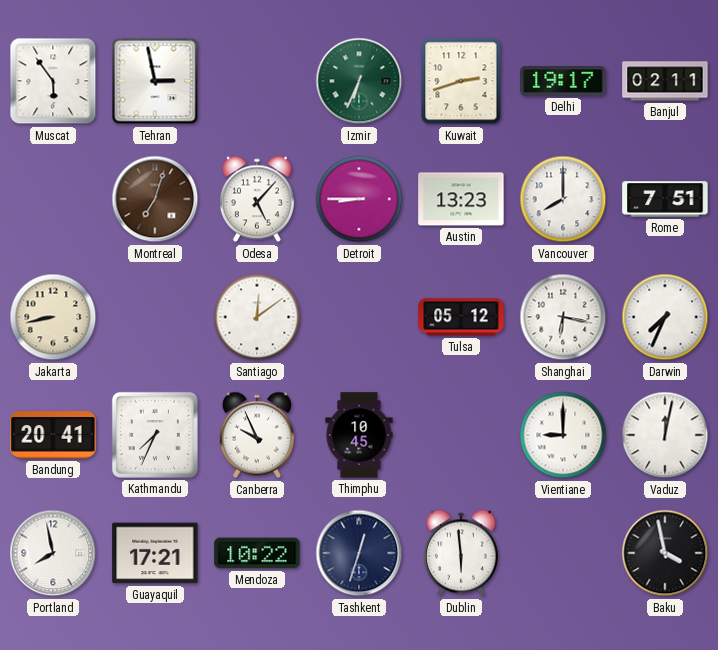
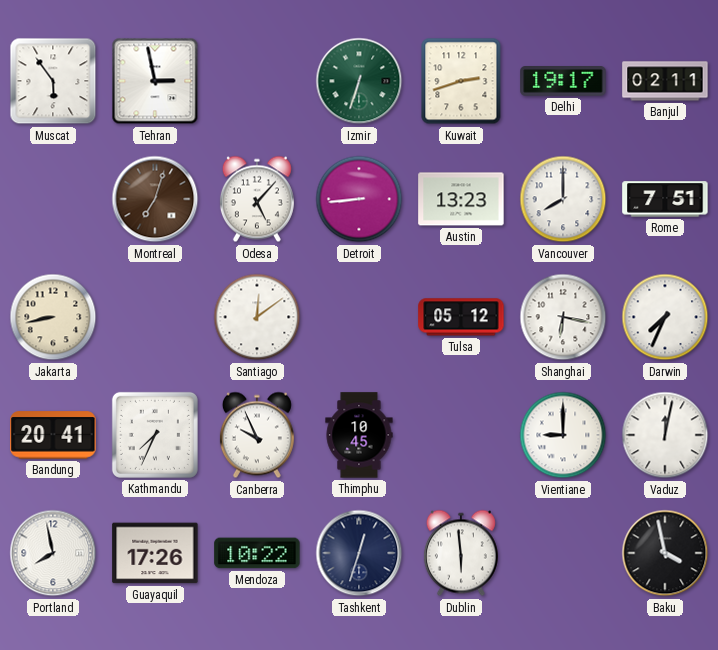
Izmir: 6:34 -> 6:33 (359, 81)
Detroit: 8:45 -> 8:44 (359, 199)
Guayaquil: 17:21 -> 17:26 (155, 553)
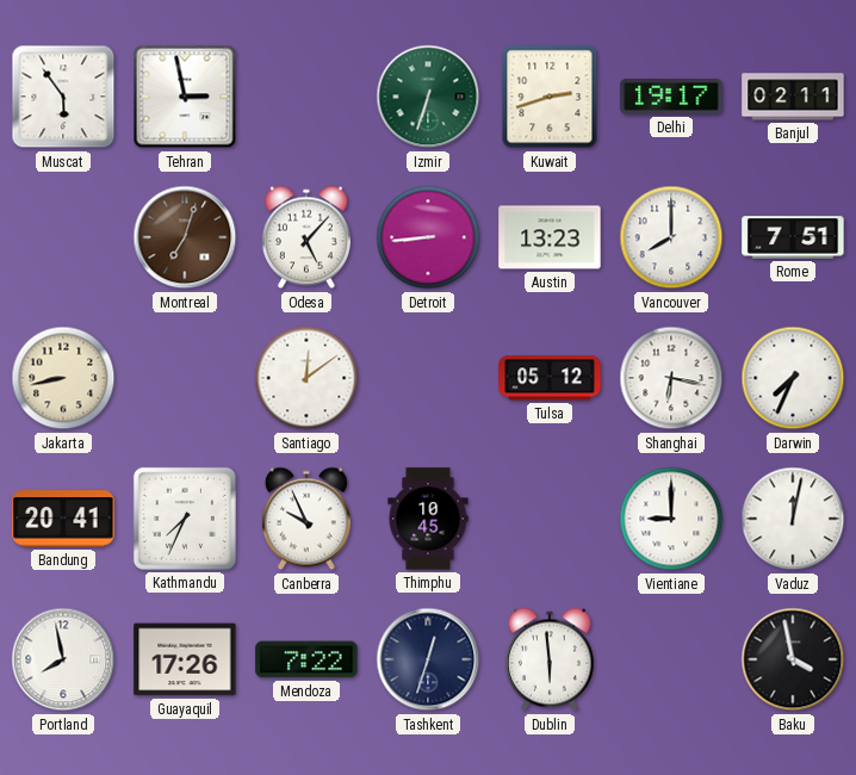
Mendoza: 10:22 -> 7:22 (306, 659)
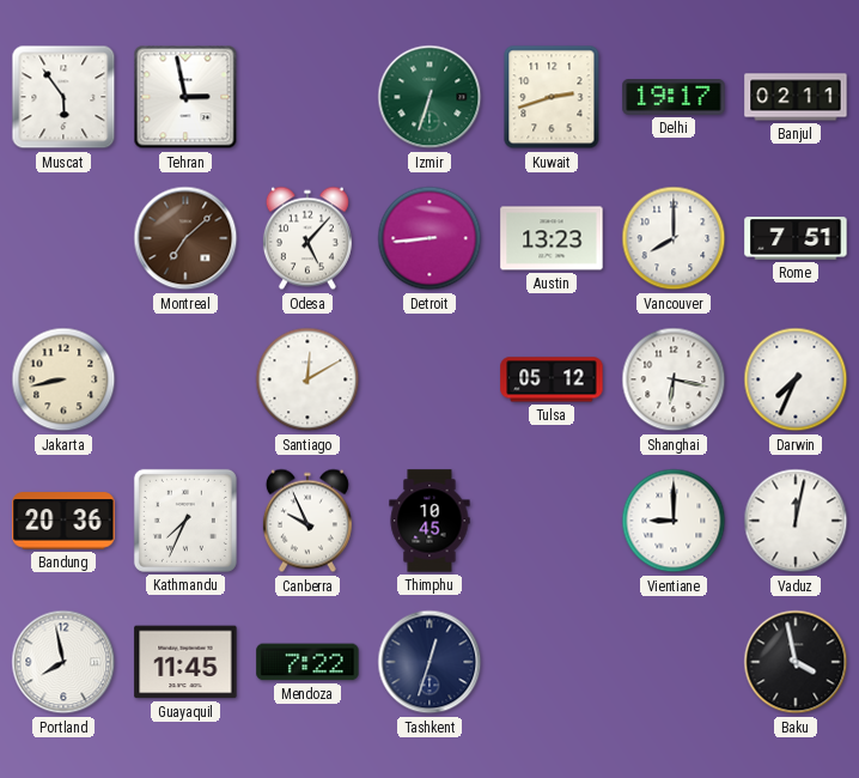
Montreal: 7:03 -> 7:08 (185, 238)
Santiago: 12:09 -> 12:10 (307, 379)
Bandung: 20:41 -> 20:36 (63, 521)
Guayaquil: 17:26 -> 11:45 (185, 662)
Dublin: 5:59 -> none (550, 659)
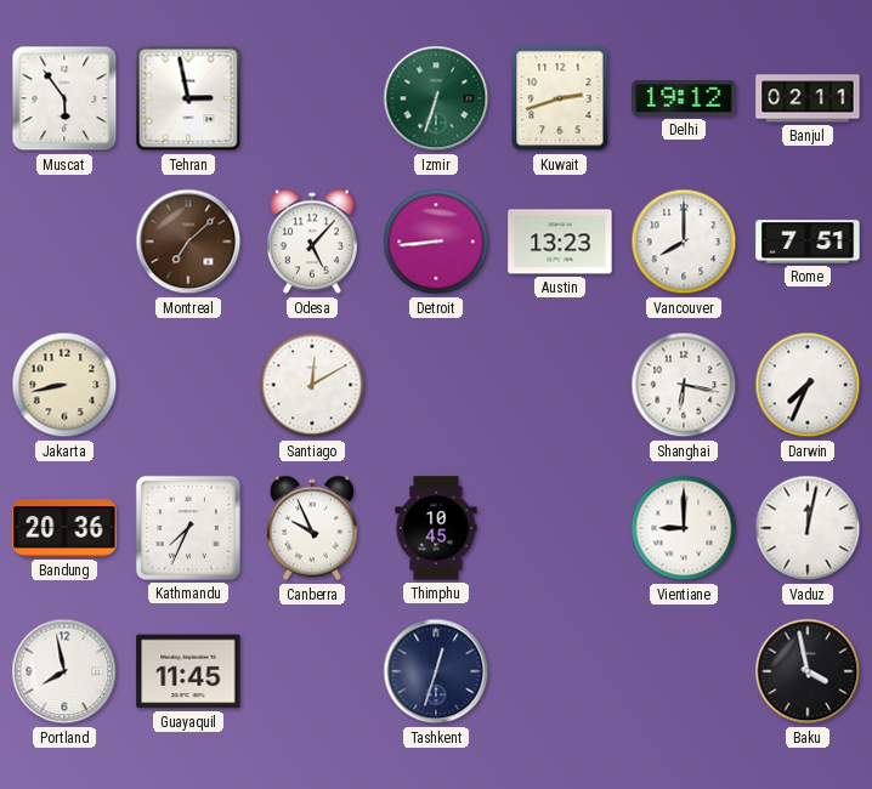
Delhi: 19:17 -> 19:12 (684, 100)
Tulsa: 05:12 -> none (552, 379)
Mendoza: 7:22 -> none (307, 662)
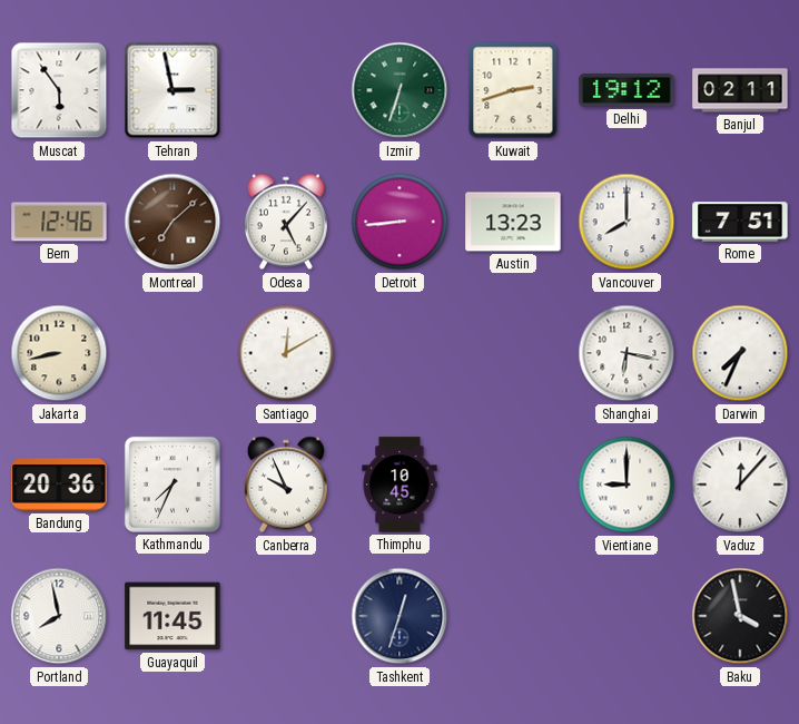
Bern: none -> 12:46 (59, 222)
Vaduz: 12:02 -> 12:07 (740, 485)
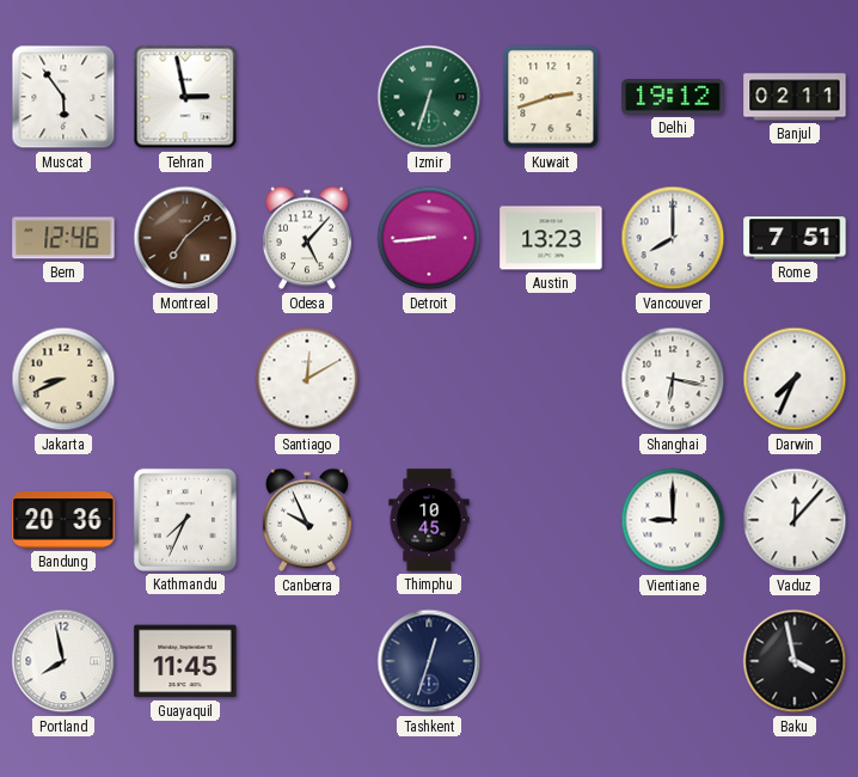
Jakarta: 8:43 -> 8:41 (63, 379)
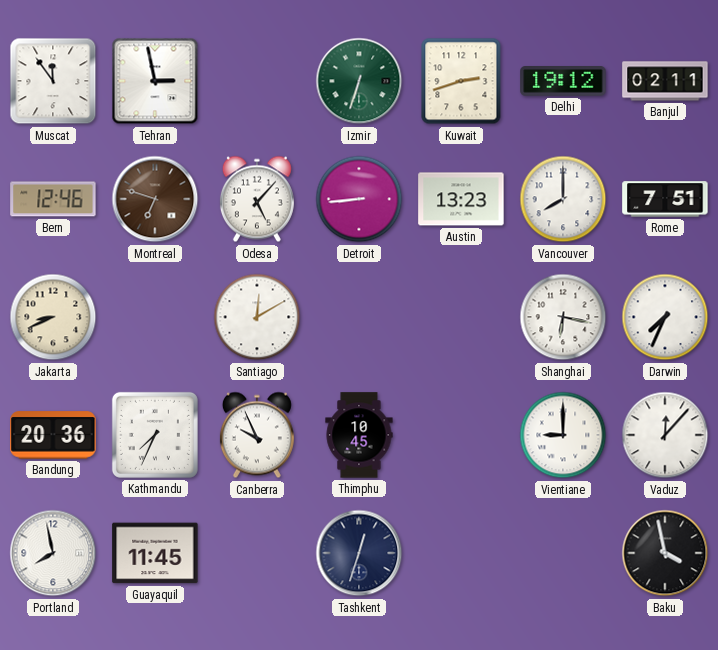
Muscat: 5:54 -> 11:54 (53, 81)
Montreal: 7:08 -> 6:48 (155, 199)
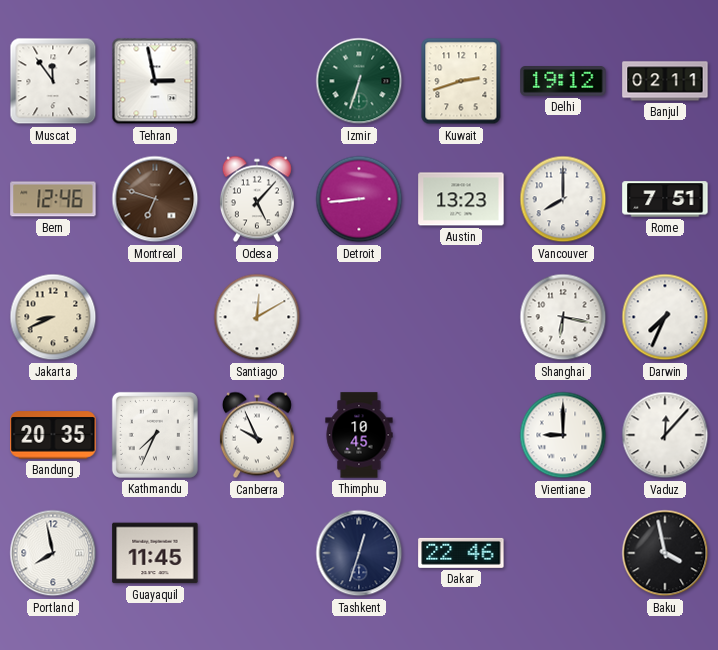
Bandung: 20:36 -> 20:35 (53, 435)
Dakar: none -> 22:46 (461, 553)
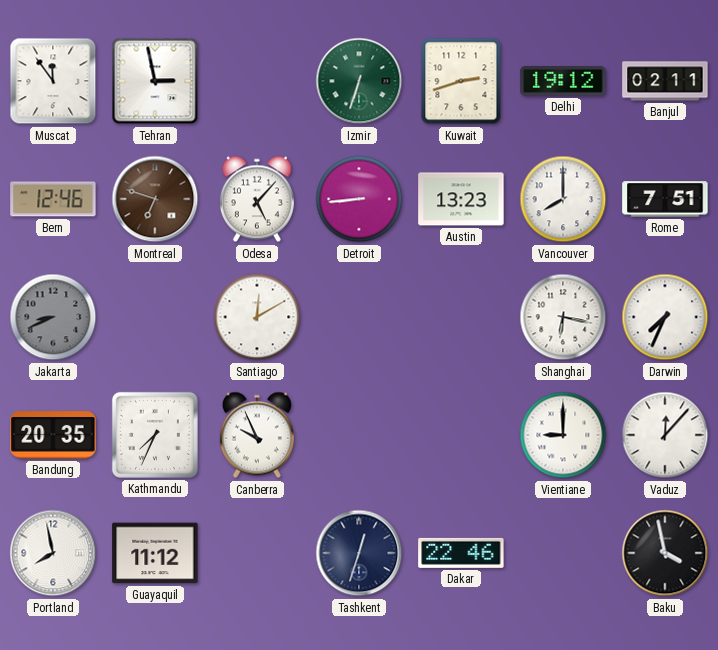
Jakarta dial: cream -> grey (53, 317)
Thimphu: 10:45 -> none (359, 435)
Guayaquil: 11:45 -> 11:12 (155, 553)
